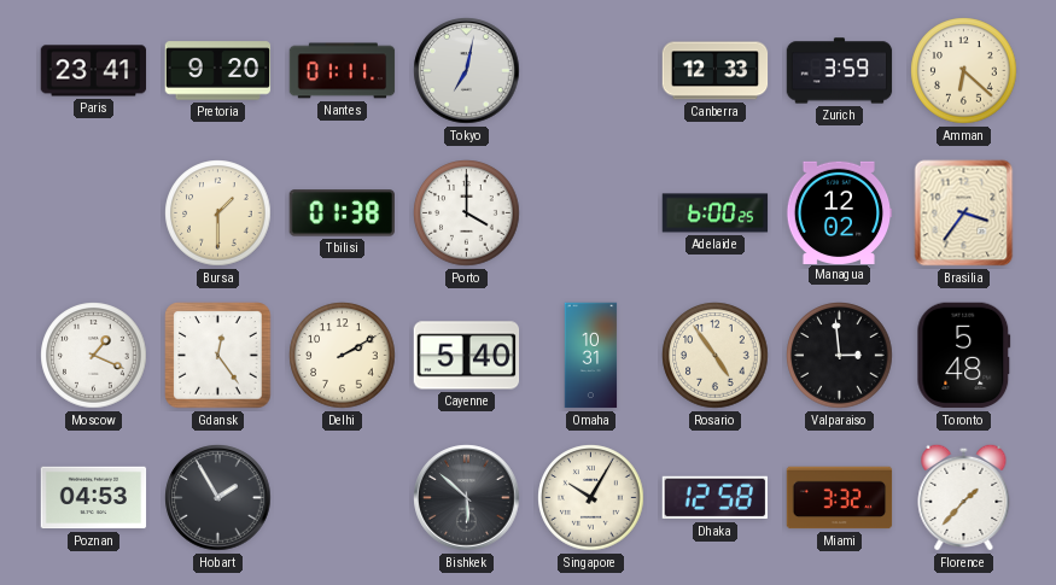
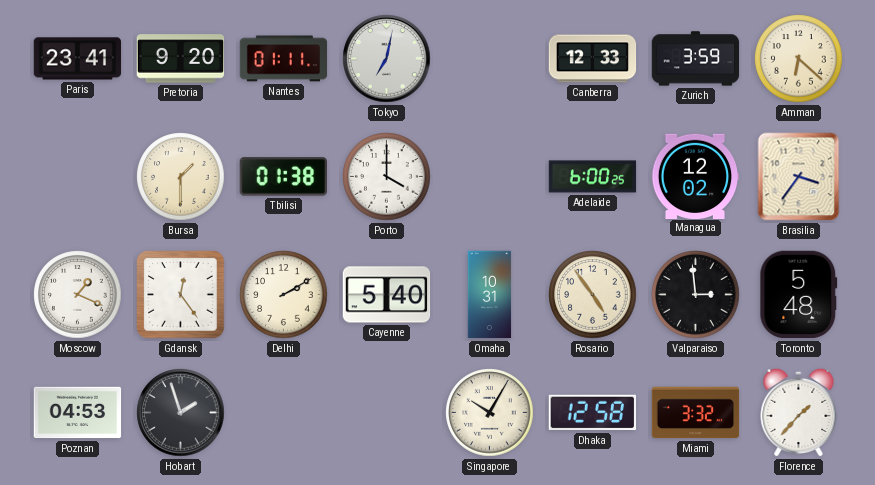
Hobart: 1:55 -> 1:57 (181, 413)
Bishkek: 5:52 -> none (467, 498)
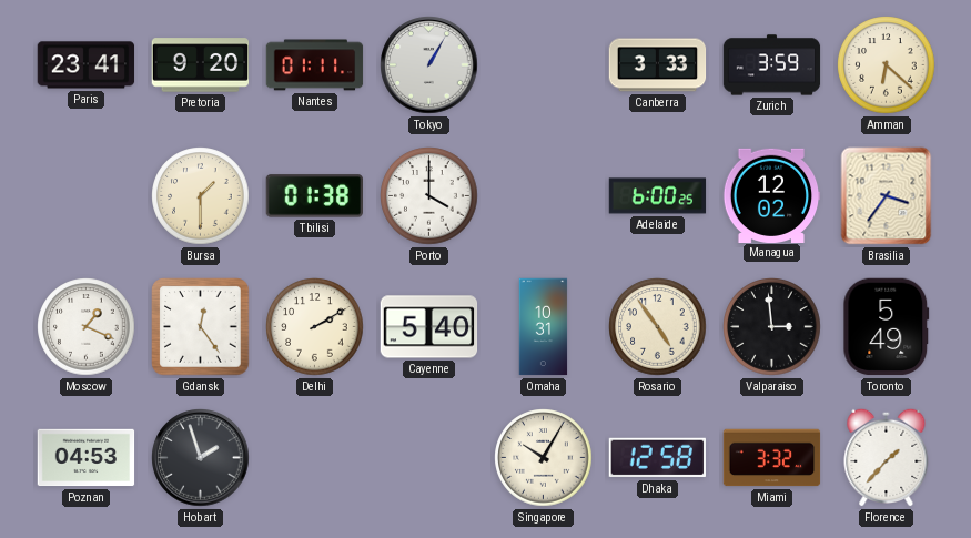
Tokyo: 7:02 -> 1:05 (429, 65)
Canberra: 12:33 -> 3:33 (658, 65)
Toronto: 5:48 -> 5:49 (887, 327)
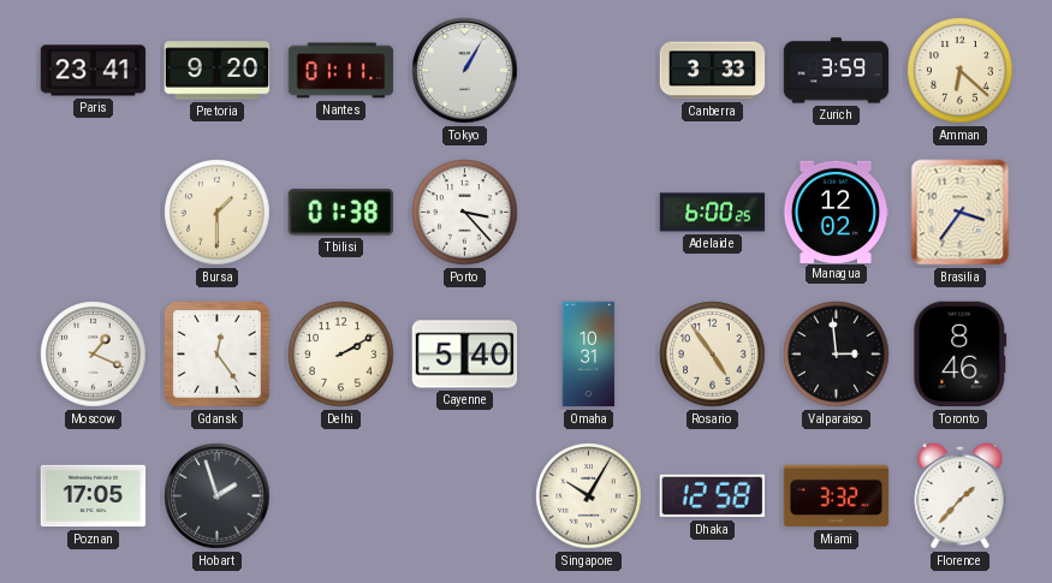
Porto: 4:00 -> 3:23 (465, 213)
Toronto: 5:49 -> 8:46 (961, 355)
Poznan: 04:53 -> 17:05 (94, 496)
